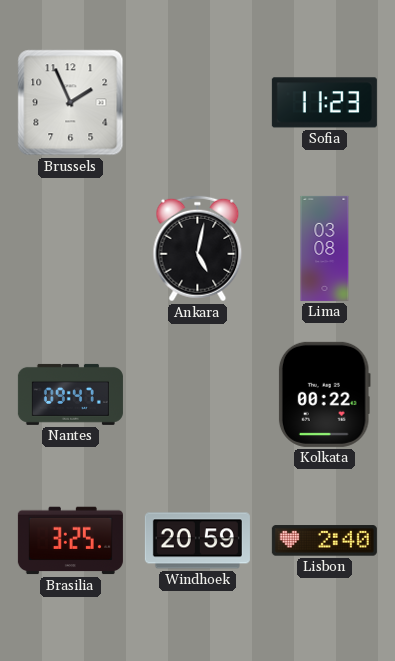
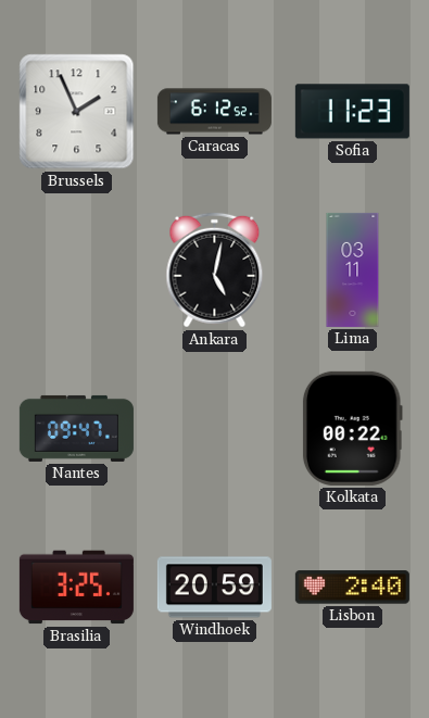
Caracas: none -> 6:12 (214, 112)
Lima: 03:08 -> 03:11 (353, 269)
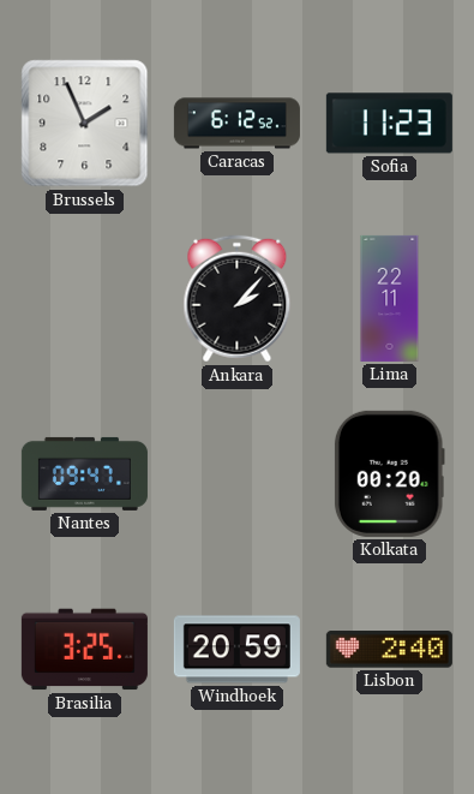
Ankara: 5:02 -> 2:07 (238, 299)
Lima: 03:11 -> 22:11 (390, 298)
Kolkata: 00:22 -> 00:20 (389, 473)
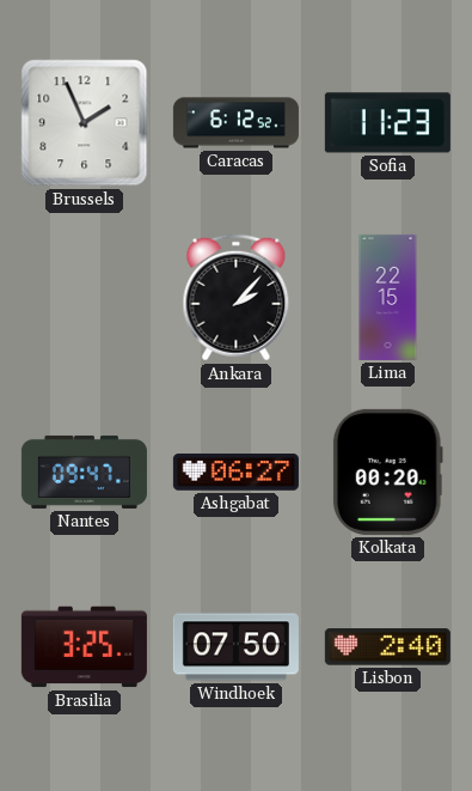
Lima: 22:11 -> 22:15 (388, 297)
Ashgabat: none -> 06:27 (235, 473)
Windhoek: 20:59 -> 07:50 (235, 647)
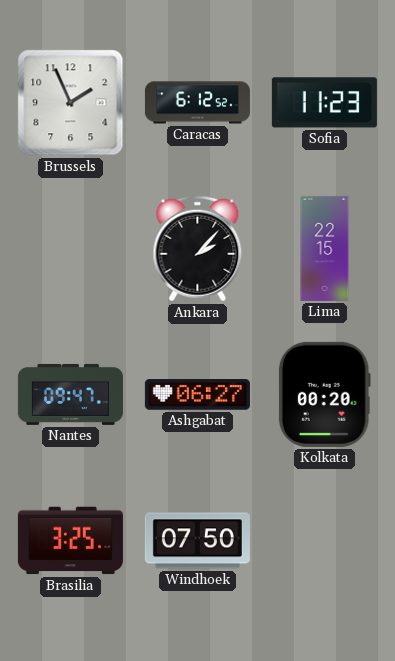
Lisbon: 2:40 -> none (387, 647)
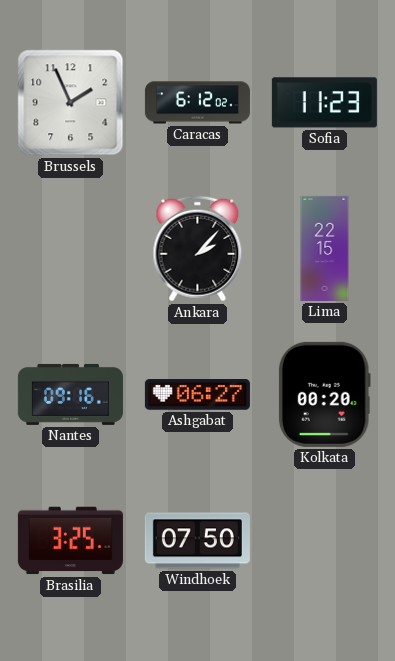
Caracas: 6:12:52 -> 6:12:02 (197, 103)
Nantes: 09:47 -> 09:16 (70, 394)
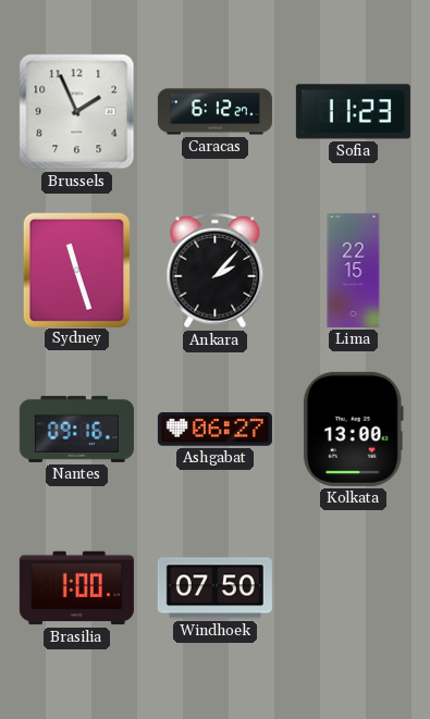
Caracas: 6:12:02 -> 6:12:27 (214, 112)
Sydney: none -> 11:27 (76, 270)
Kolkata: 00:20 -> 13:00 (353, 429)
Brasilia: 3:25 -> 1:00 (76, 588)
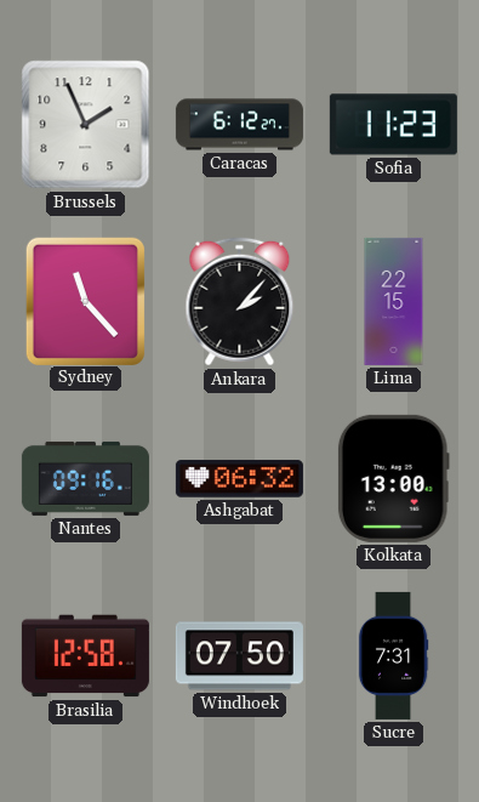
Sydney: 11:27 -> 11:23 (85, 301)
Ashgabat: 06:27 -> 06:32 (239, 479)
Brasilia: 1:00 -> 12:58 (85, 656)
Sucre: none -> 7:31 (393, 655)
